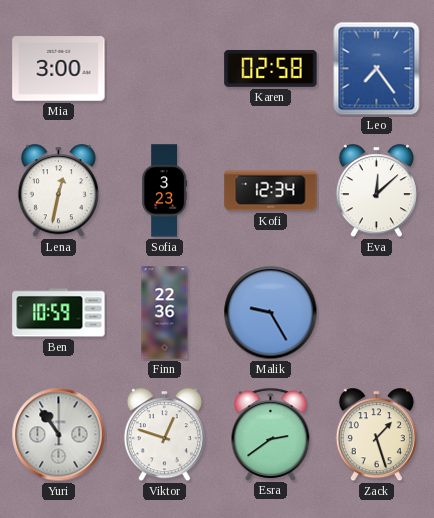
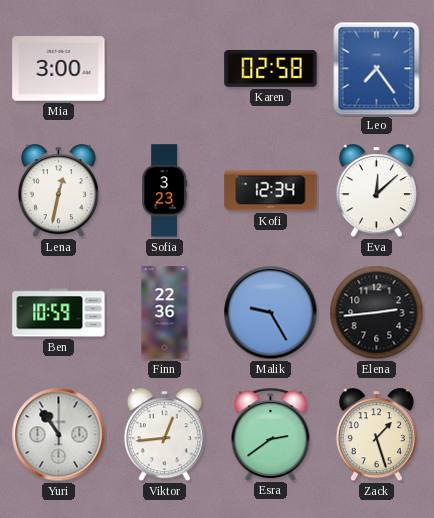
Elena: none -> 2:44 (377, 313)
Viktor: 12:48 -> 12:44 (164, 435)
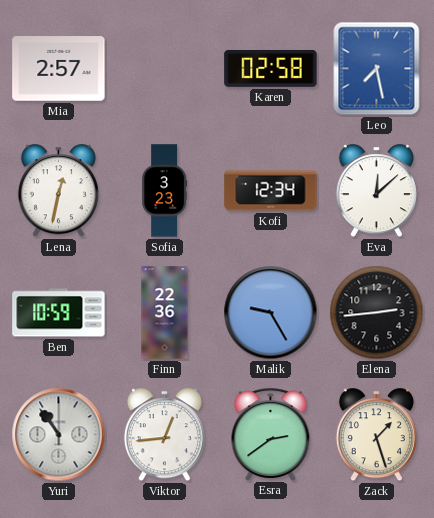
Mia: 3:00 -> 2:57 (59, 69)
Leo: 7:24 -> 7:28 (377, 69)
